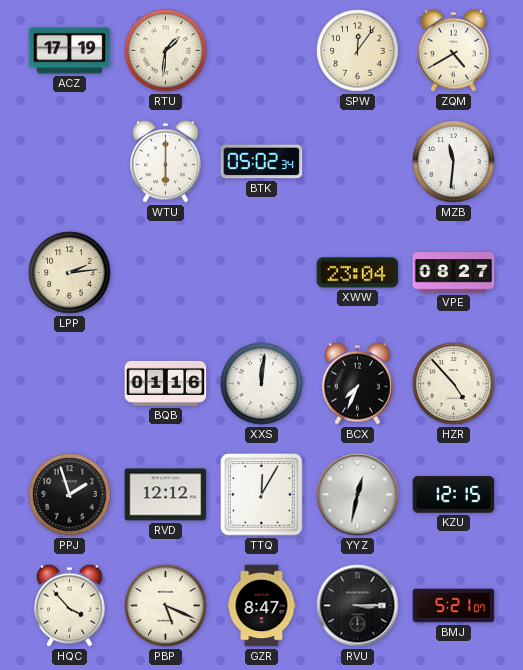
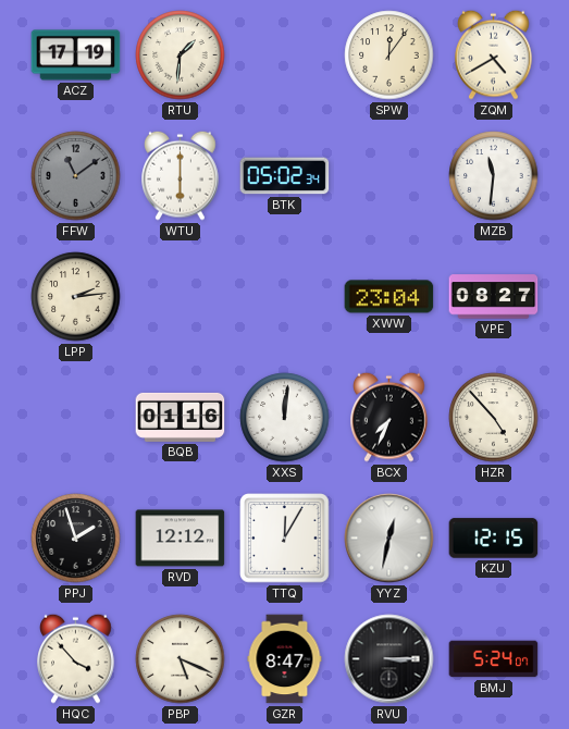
FFW: none -> 11:09 (76, 176)
BMJ: 5:21 -> 5:24 (494, 659)
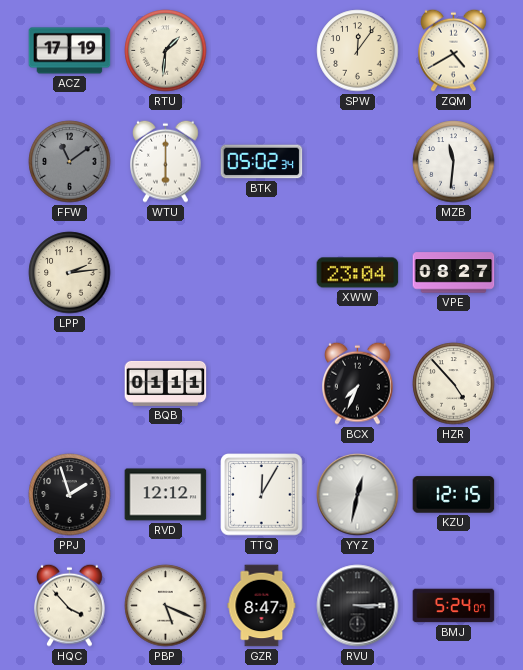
BQB: 01:16 -> 01:11 (166, 383)
XXS: 12:01 -> none (285, 418)
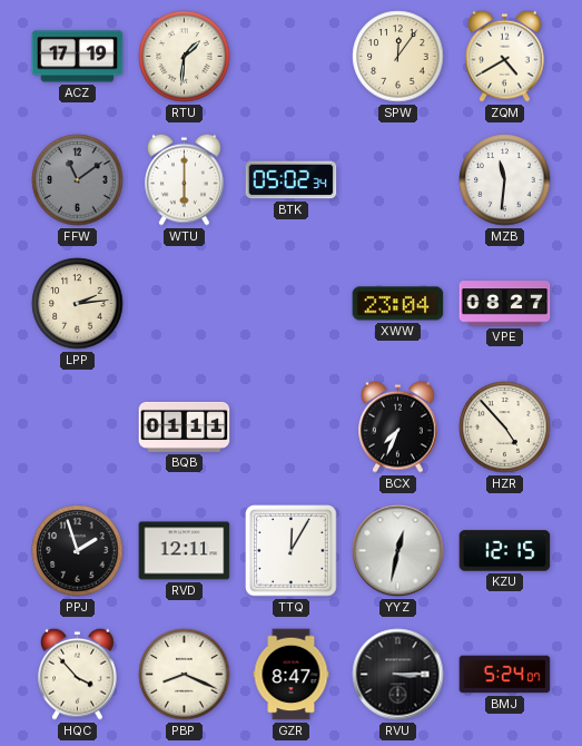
RVD: 12:12 -> 12:11 (185, 551)
PBP: 5:19 -> 8:19 (185, 675)
